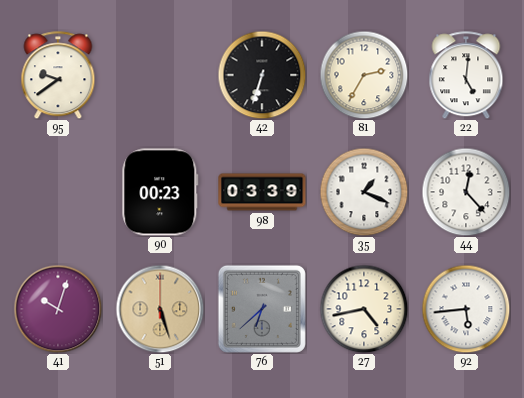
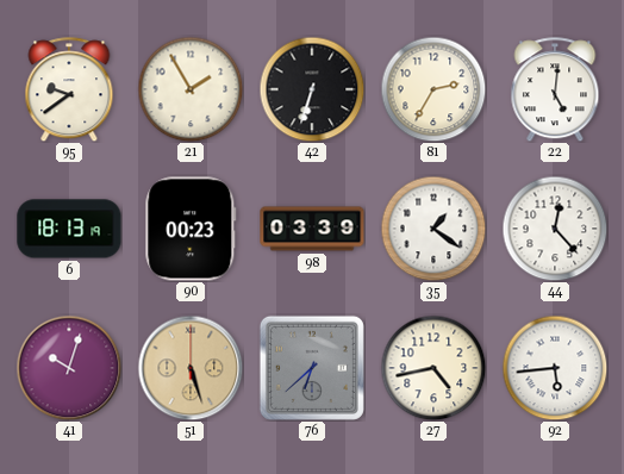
21: none -> 1:55 (191, 89)
6: none -> 18:13 (69, 229)
35: 1:19 -> 1:21 (433, 229)
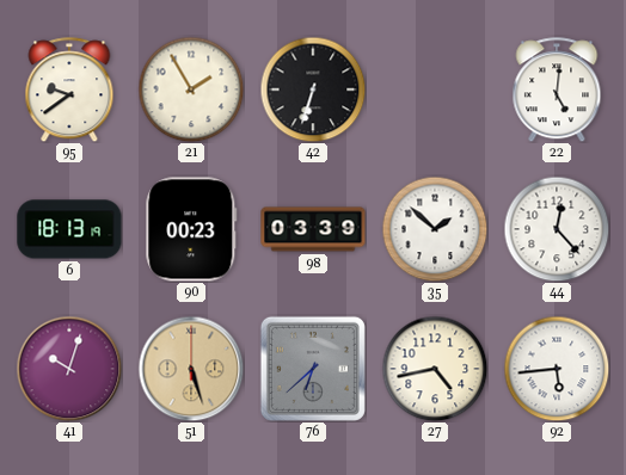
81: 2:35 -> none (433, 89)
35: 1:21 -> 1:52 (435, 229)
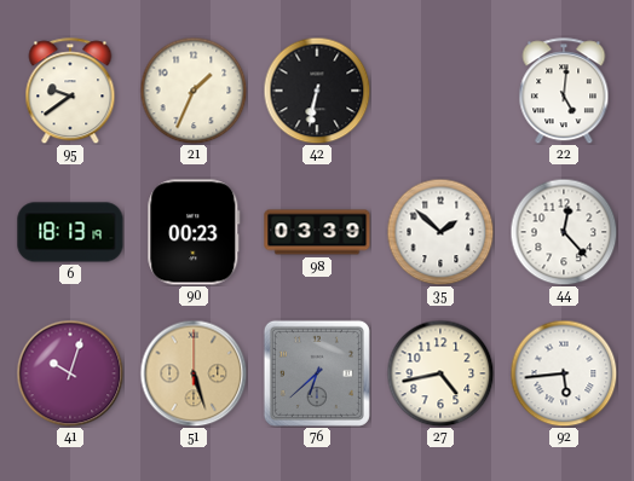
21: 1:55 -> 1:34 (194, 91)
42: 6:33 -> 6:32 (317, 91)
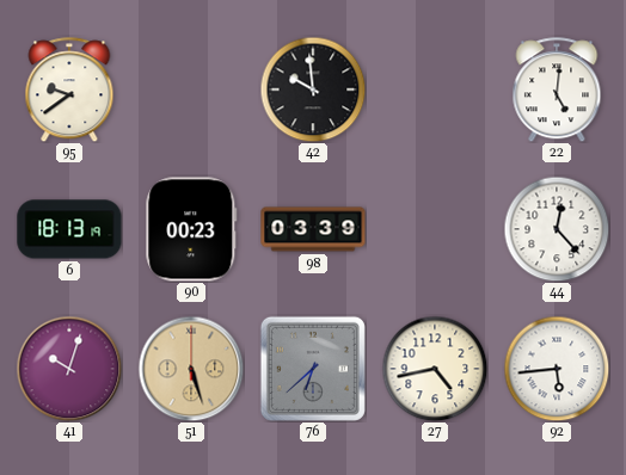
21: 1:34 -> none (194, 91)
42: 6:32 -> 9:59 (313, 90)
35: 1:52 -> none (440, 232)
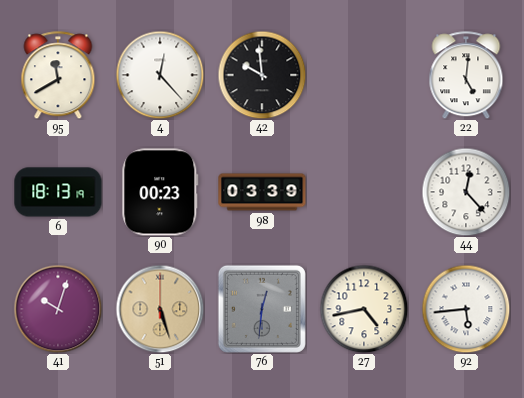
95: 9:39 -> 11:40 (58, 75)
4: none -> 12:23 (160, 75)
76: 6:38 -> 12:31 (262, 309)
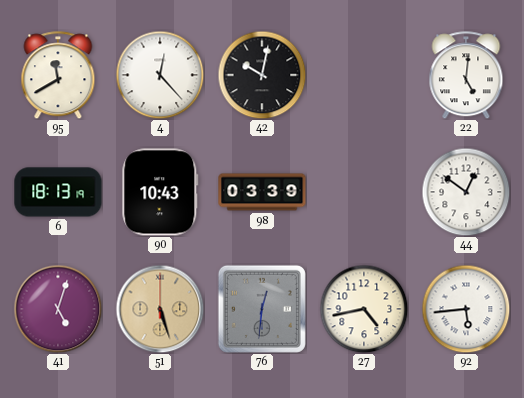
42: 9:59 -> 10:02 (262, 75)
90: 00:23 -> 10:43 (160, 192)
44: 12:23 -> 12:51 (466, 192)
41: 10:03 -> 5:03 (58, 309)
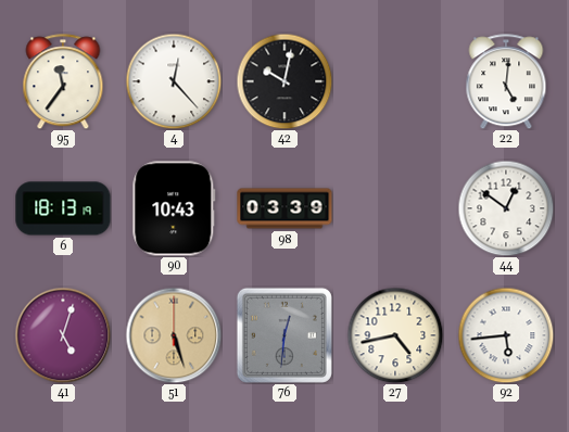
95: 11:40 -> 11:36 (63, 81)
